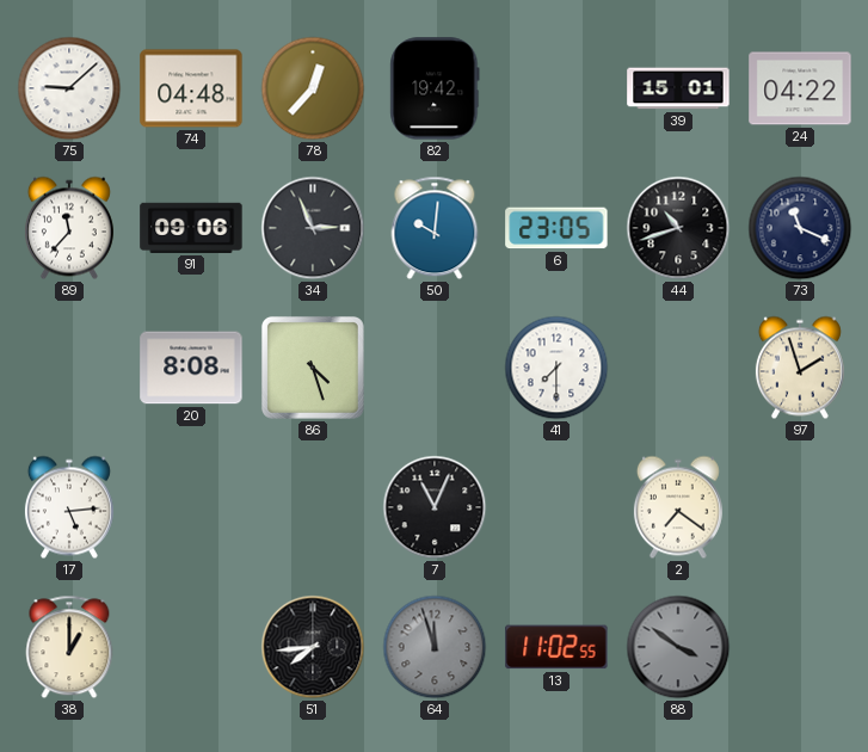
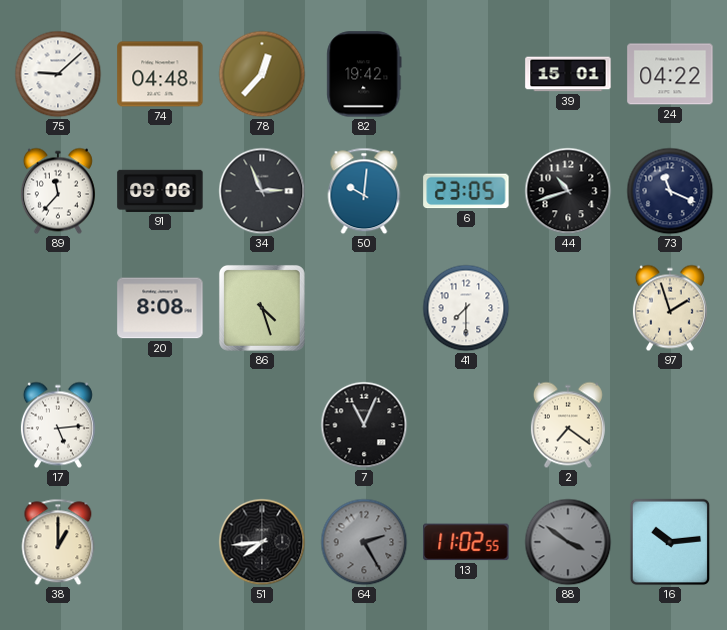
64: 11:57 -> 2:25 (364, 542)
16: none -> 10:14 (670, 542)
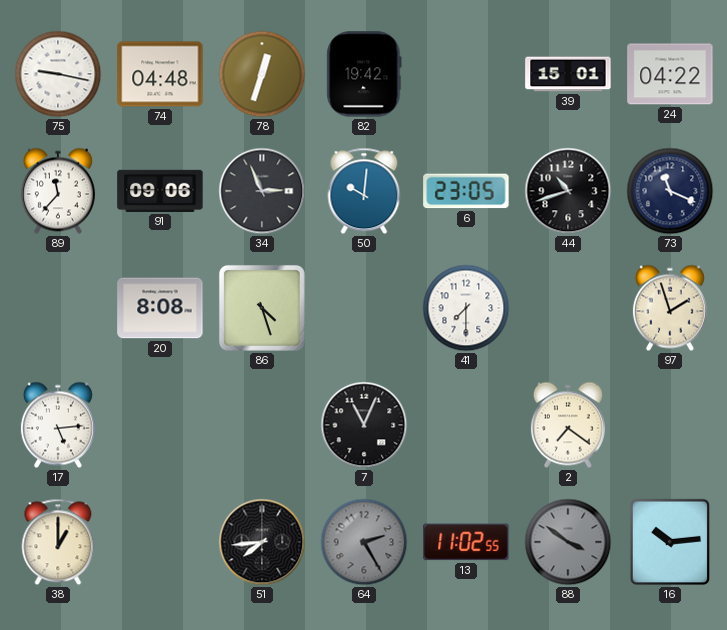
75: 9:08 -> 9:17 (58, 74)
78: 12:37 -> 12:33 (262, 74)
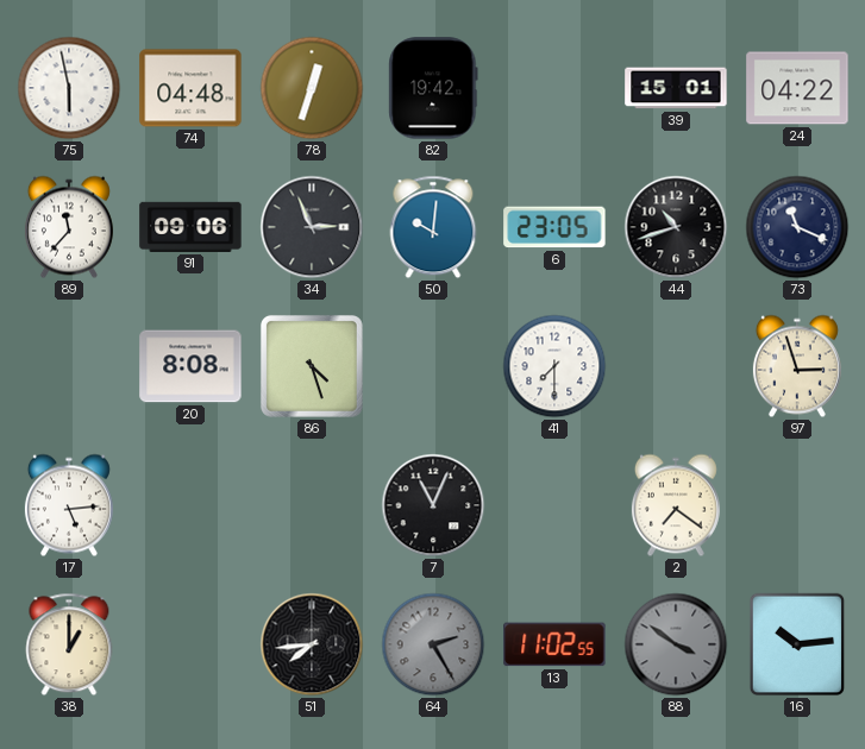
75: 9:17 -> 5:58 (69, 88)
97: 1:57 -> 2:57 (797, 366)
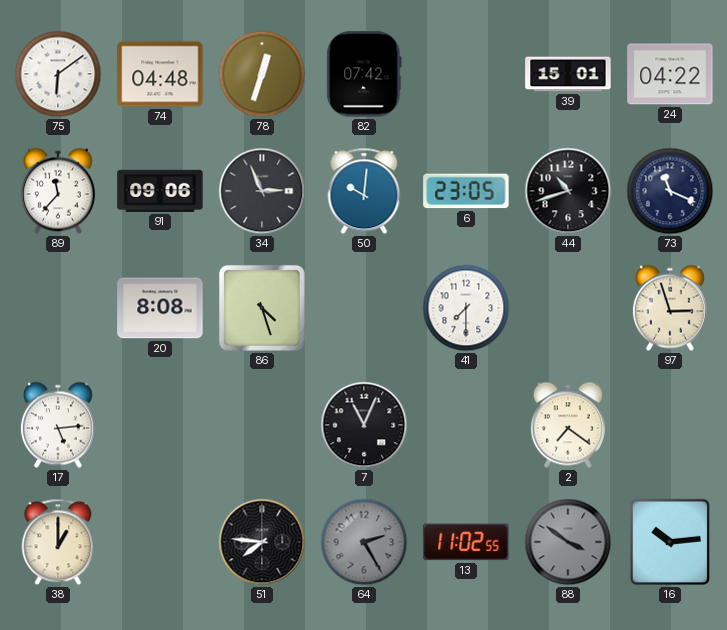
75: 5:58 -> 6:09 (58, 74)
82: 19:42 -> 07:42 (364, 74)
51: 7:44 -> 7:46 (262, 542)
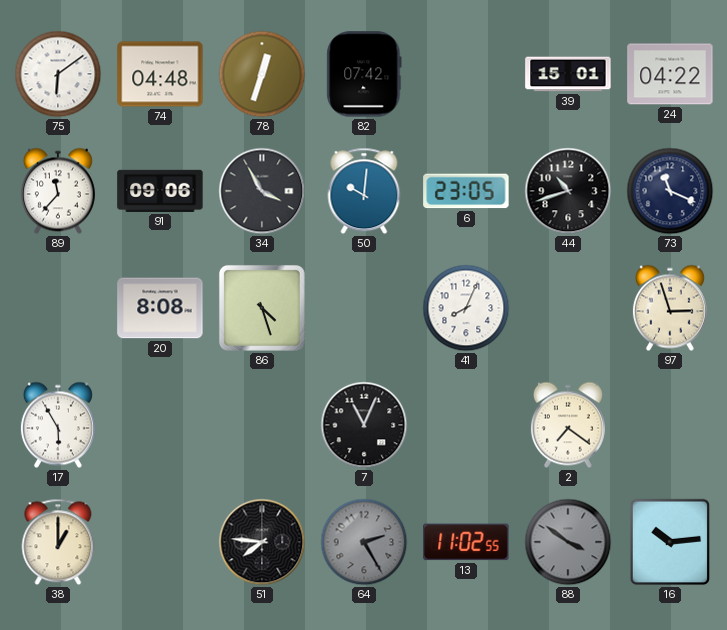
34: 2:56 -> 3:55 (262, 191)
41: 7:30 -> 8:04 (466, 308)
17: 5:14 -> 5:55 (58, 425)
